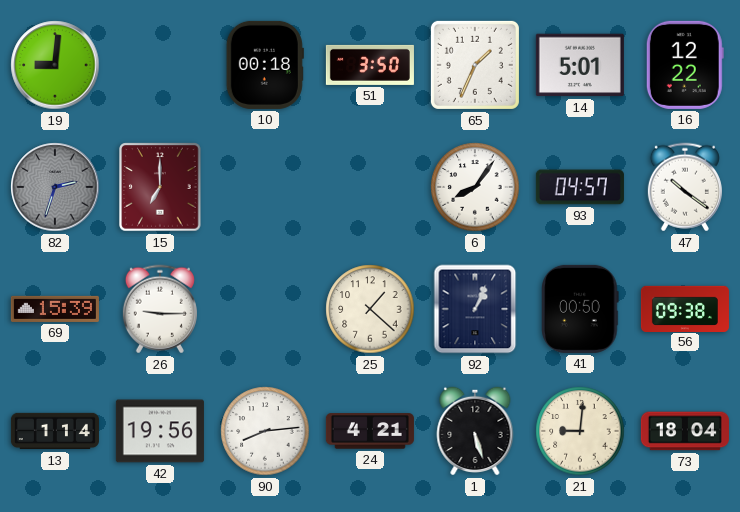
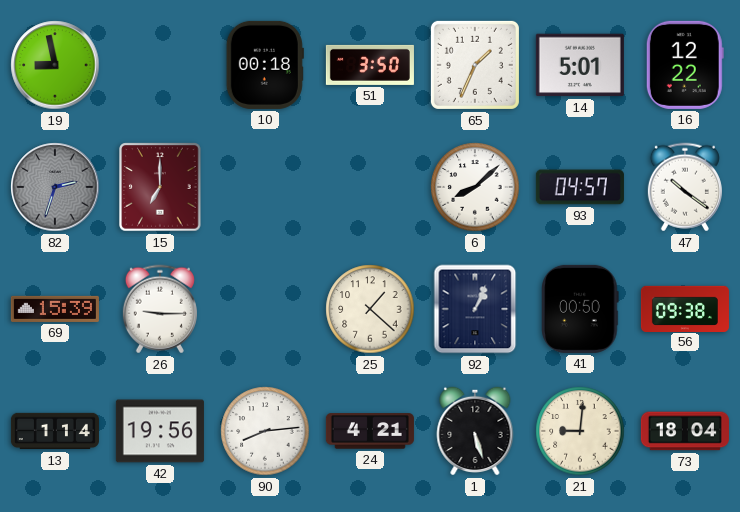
19: 9:01 -> 8:58 (55, 65)
6: 8:06 -> 8:08 (475, 187)
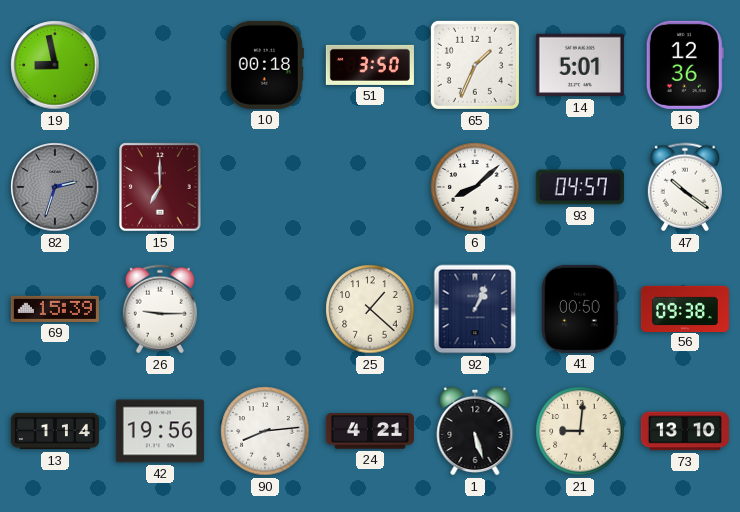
16: 12:22 -> 12:36 (685, 65)
73: 18:04 -> 13:10 (685, 431)
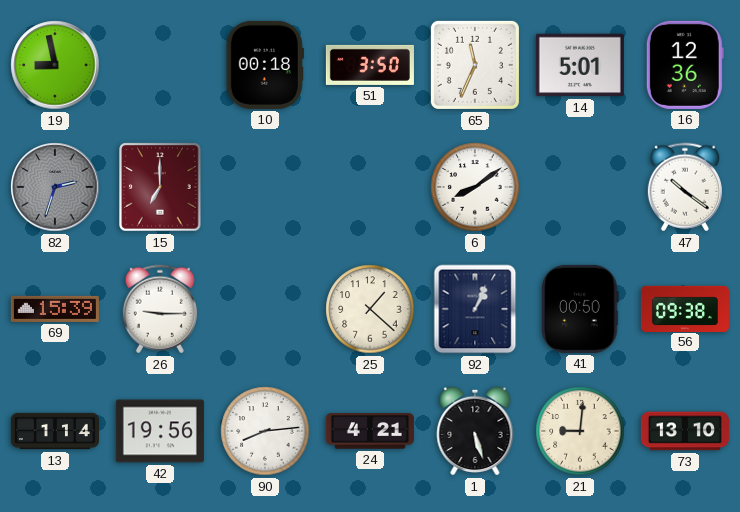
65: 1:34 -> 11:34 (475, 65)
6: 8:08 -> 8:09 (475, 187)
93: 04:57 -> none (580, 187)
